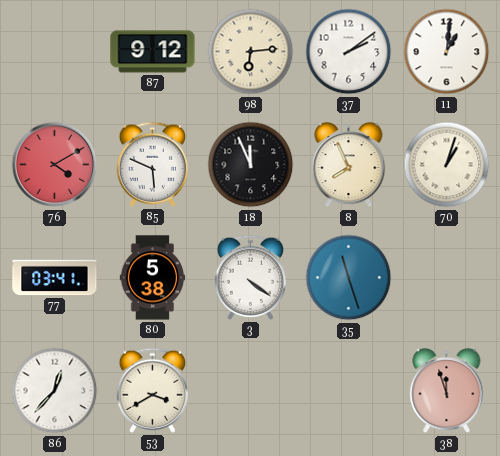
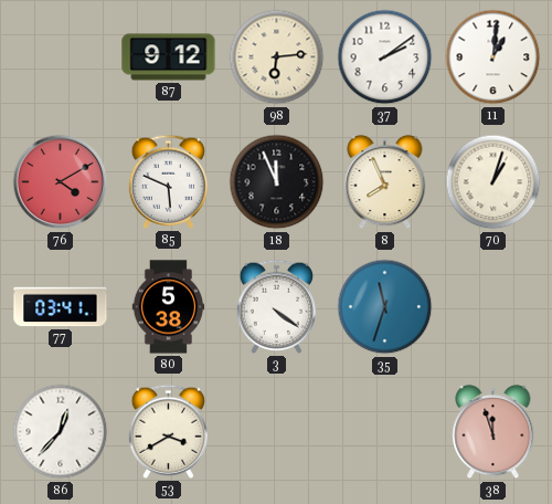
35: 11:27 -> 11:33 (385, 307)
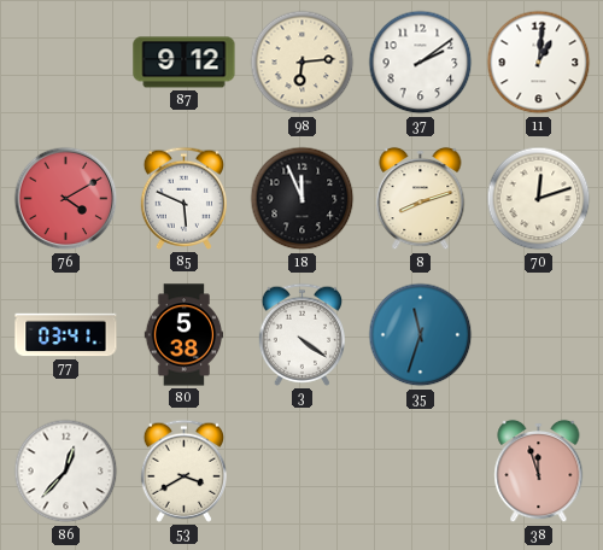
8: 7:56 -> 8:12 (421, 199)
70: 1:03 -> 12:12 (539, 199)
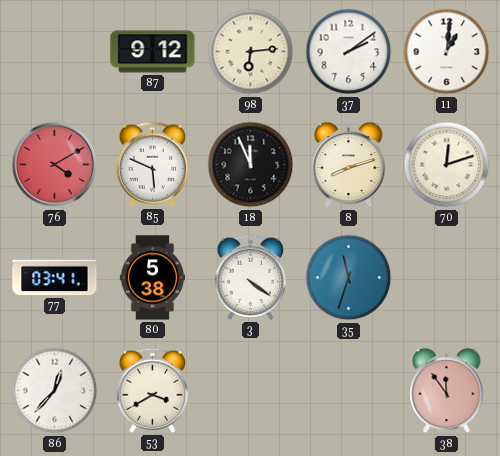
38: 11:57 -> 11:54 (447, 391)
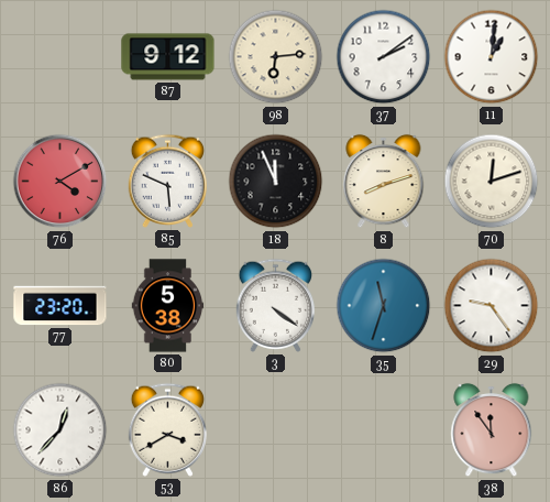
77: 03:41 -> 23:20 (61, 306)
29: none -> 9:24 (492, 306)
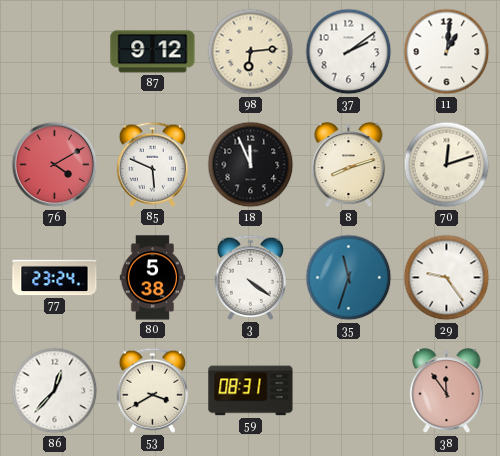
77: 23:20 -> 23:24 (55, 278)
59: none -> 08:31 (251, 391)
